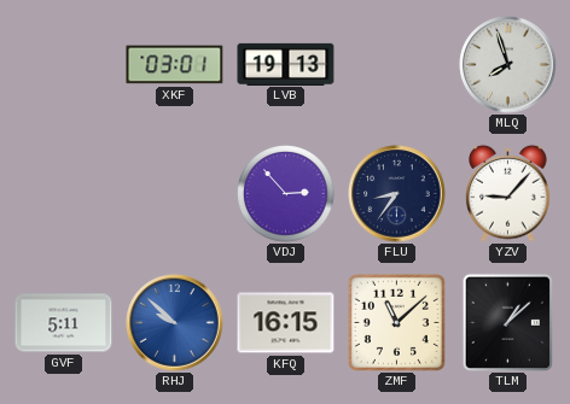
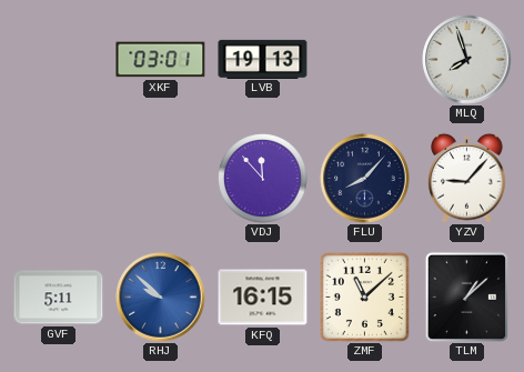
VDJ: 2:53 -> 11:53 (263, 179)
FLU: 8:36 -> 8:07 (365, 179)
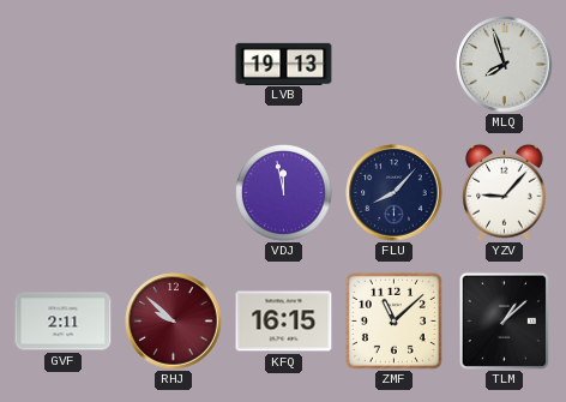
XKF: 03:01 -> none (161, 60)
VDJ: 11:53 -> 11:58 (284, 193)
GVF: 5:11 -> 2:11 (64, 322)
RHJ dial: blue -> burgundy (174, 322)
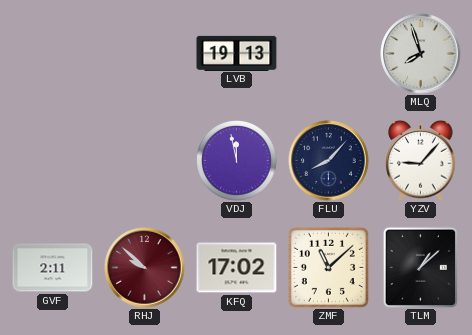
KFQ: 16:15 -> 17:02 (237, 268)
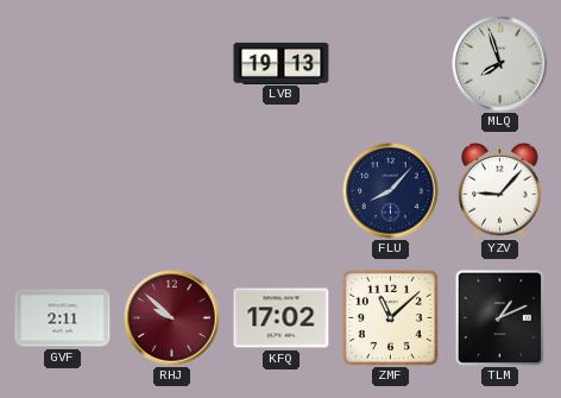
VDJ: 11:58 -> none (237, 161)
TLM: 1:08 -> 1:11 (499, 317)
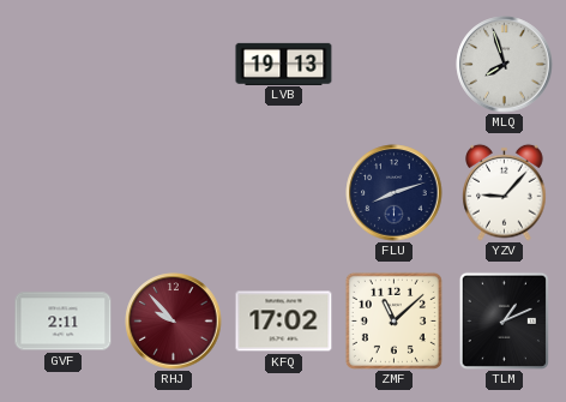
FLU: 8:07 -> 8:12 (395, 193)
RHJ: 9:52 -> 9:53 (174, 322)
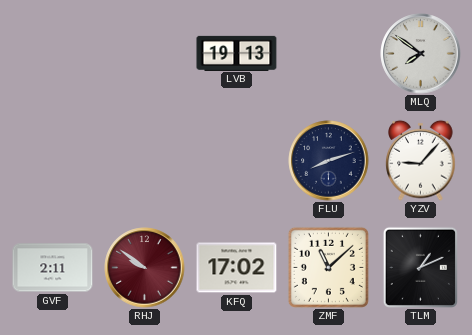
MLQ: 7:57 -> 7:51 (421, 54)
RHJ: 9:53 -> 9:51 (145, 268)
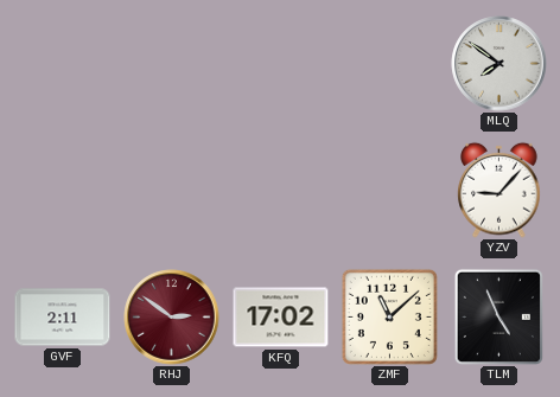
LVB: 19:13 -> none (237, 53)
FLU: 8:12 -> none (329, 161)
RHJ: 9:51 -> 2:51 (172, 318)
TLM: 1:11 -> 4:56 (498, 316)
